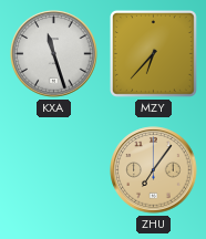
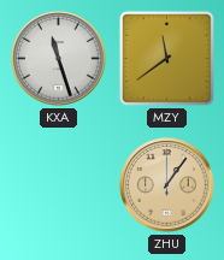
MZY: 6:37 -> 11:39 (166, 58)
ZHU: 7:06 -> 1:06 (167, 185)
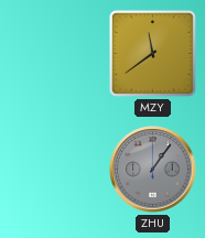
KXA: 11:27 -> none (59, 59)
ZHU dial: champagne -> grey (153, 170)
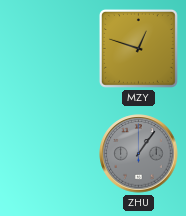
MZY: 11:39 -> 12:48 (138, 48)
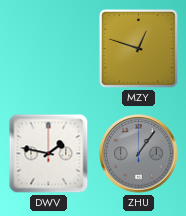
DWV: none -> 1:47 (49, 154)
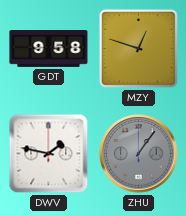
GDT: none -> 9:58 (49, 49)
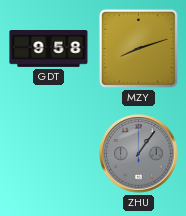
MZY: 12:48 -> 8:12 (138, 48)
DWV: 1:47 -> none (49, 154)
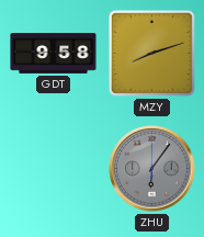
ZHU: 1:06 -> 6:06 (152, 169)
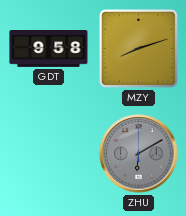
ZHU: 6:06 -> 6:10 (139, 154)
